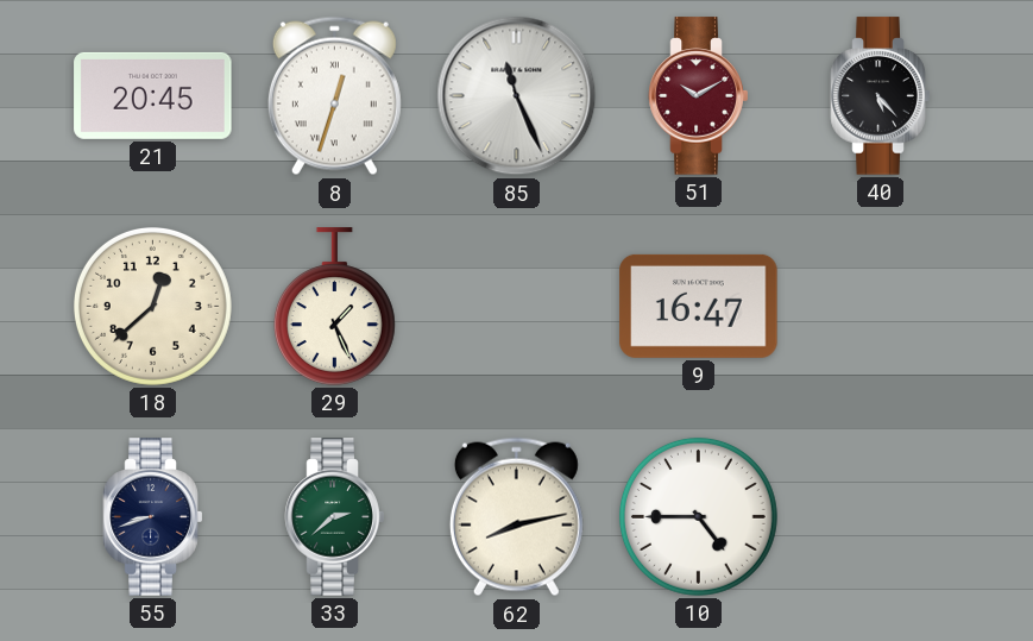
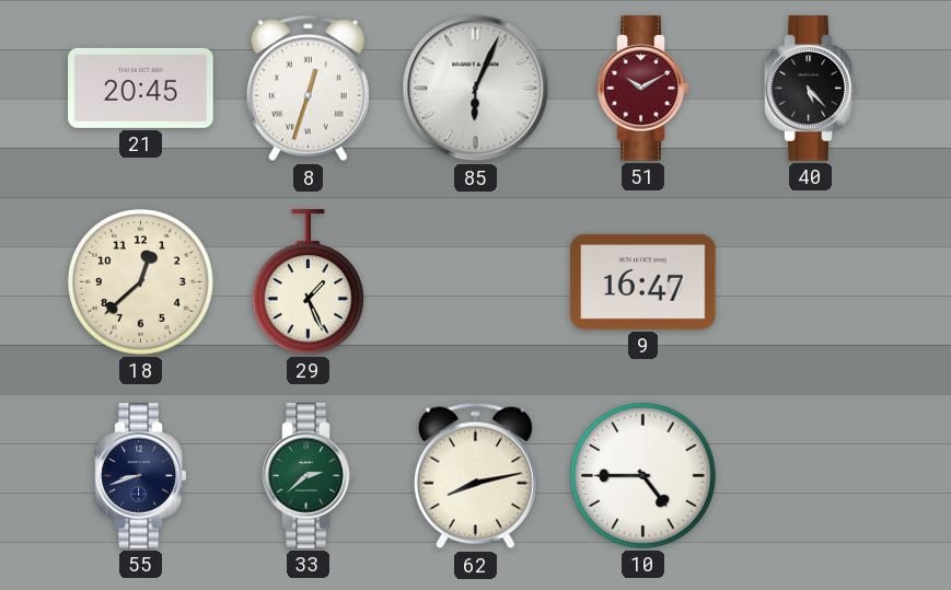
85: 11:26 -> 6:04 (476, 89)
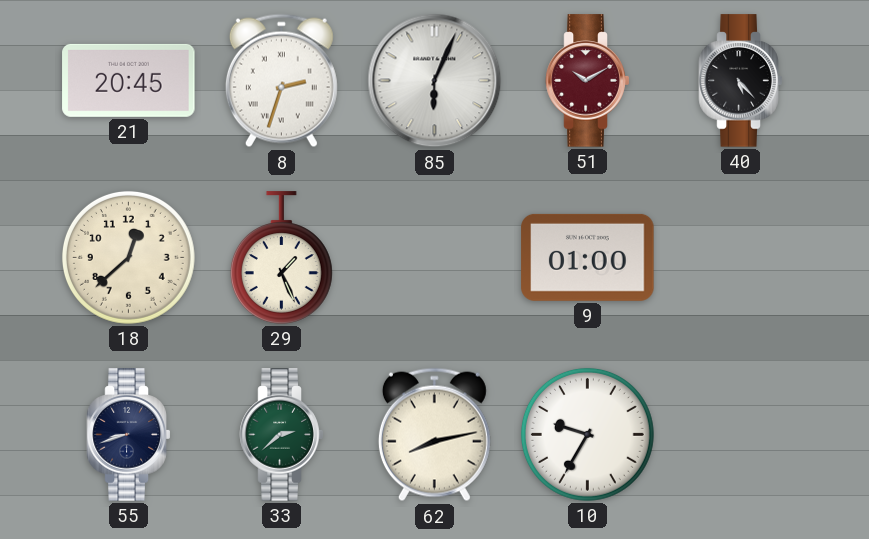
8: 12:33 -> 2:33 (281, 81)
9: 16:47 -> 01:00 (588, 257)
10: 4:45 -> 9:35 (587, 434)
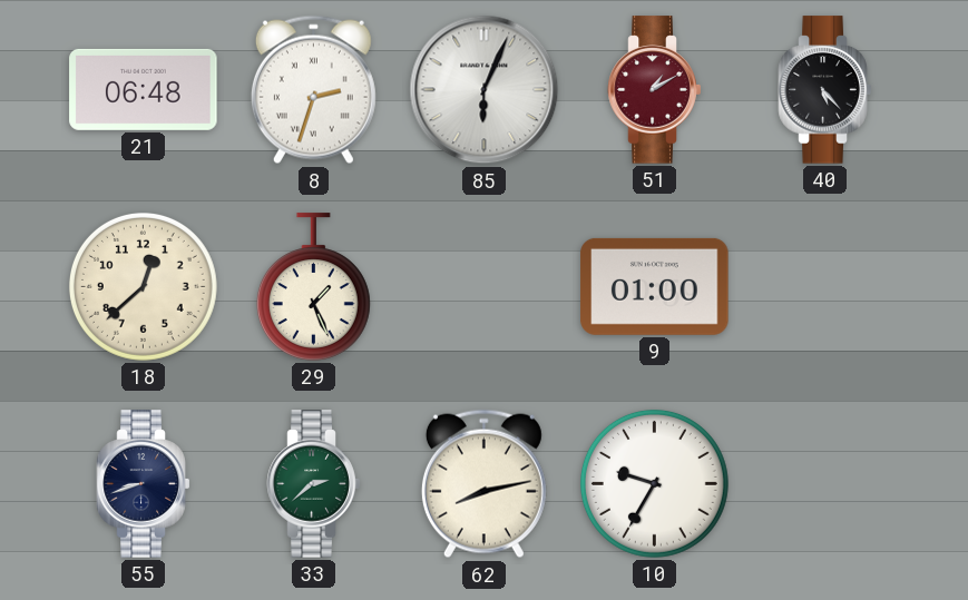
21: 20:45 -> 06:48 (144, 89)
51: 10:10 -> 1:10 (655, 90)
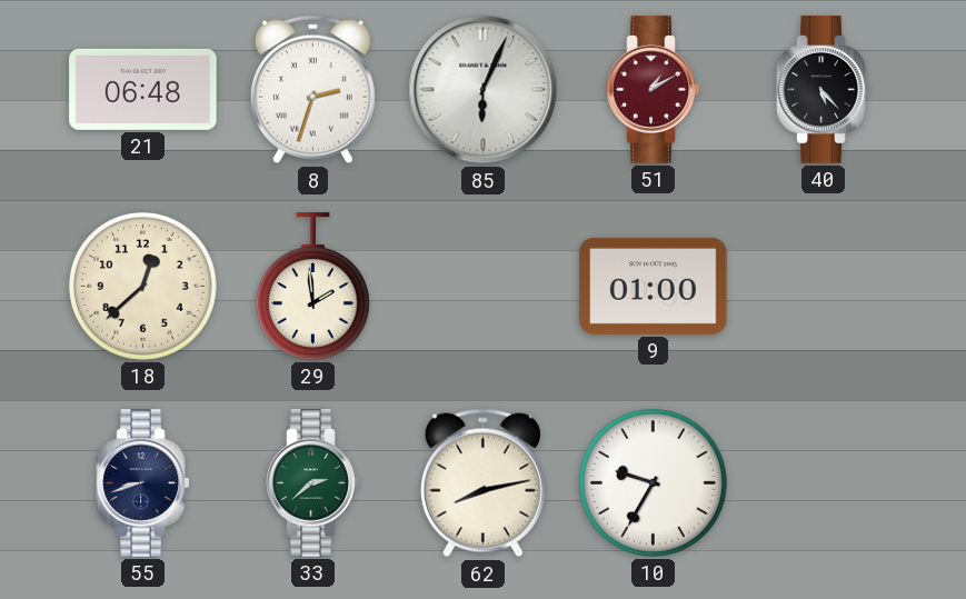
29: 1:26 -> 1:59 (312, 287)
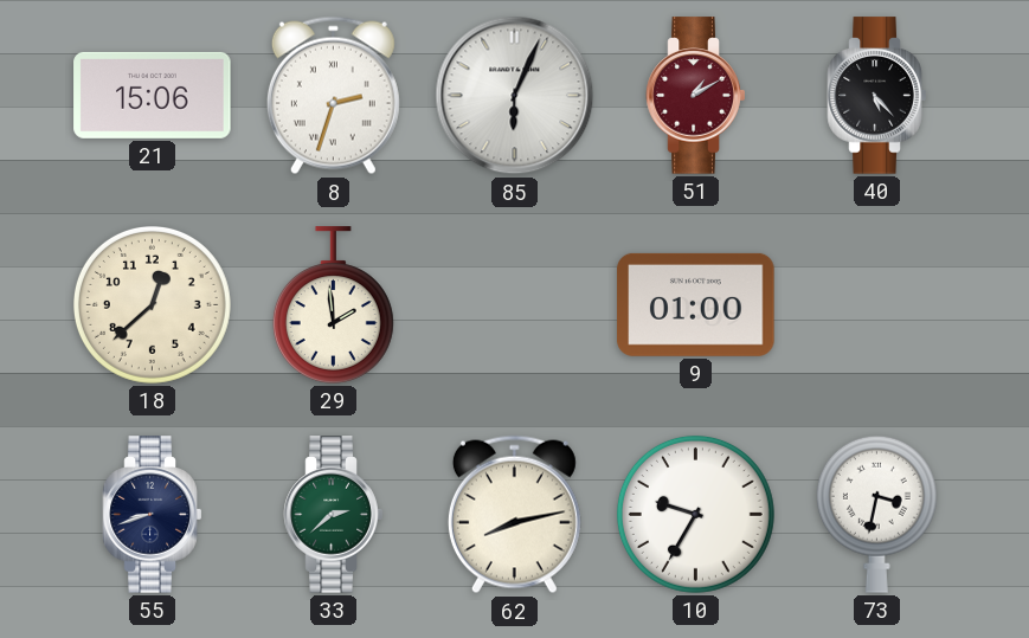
21: 06:48 -> 15:06 (153, 95)
73: none -> 3:32 (876, 514)
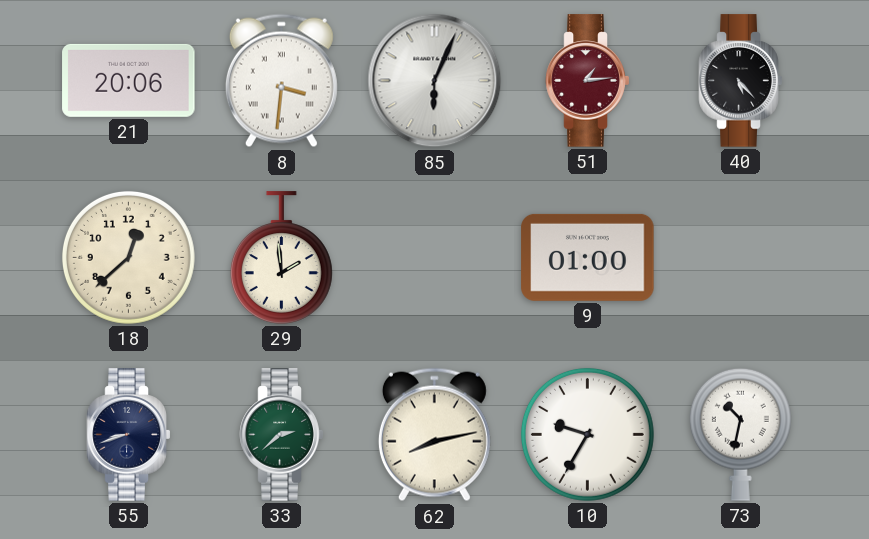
21: 15:06 -> 20:06 (129, 80)
8: 2:33 -> 3:31 (281, 81)
51: 1:10 -> 1:14 (588, 81)
73: 3:32 -> 10:32 (740, 434)
